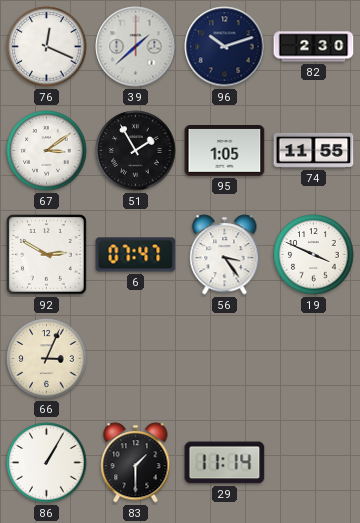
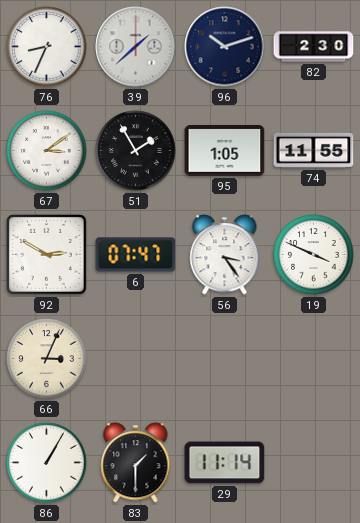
76: 12:19 -> 8:34 (47, 47)
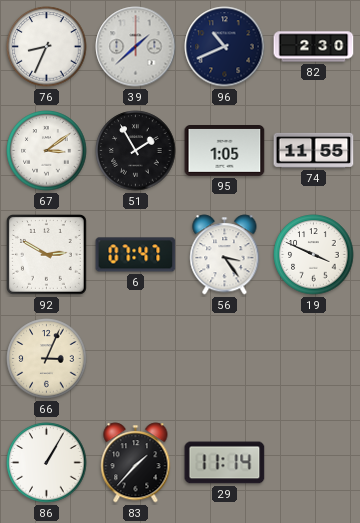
96: 10:12 -> 10:41 (225, 47)
83: 1:30 -> 1:37 (136, 463)
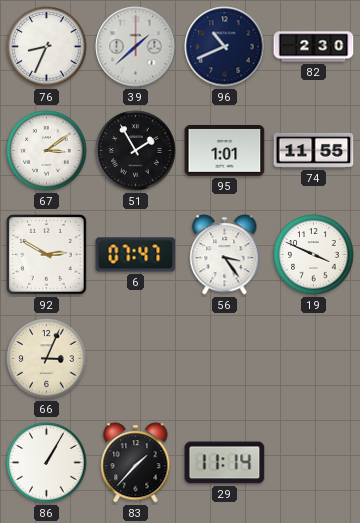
95: 1:05 -> 1:01 (225, 151)
